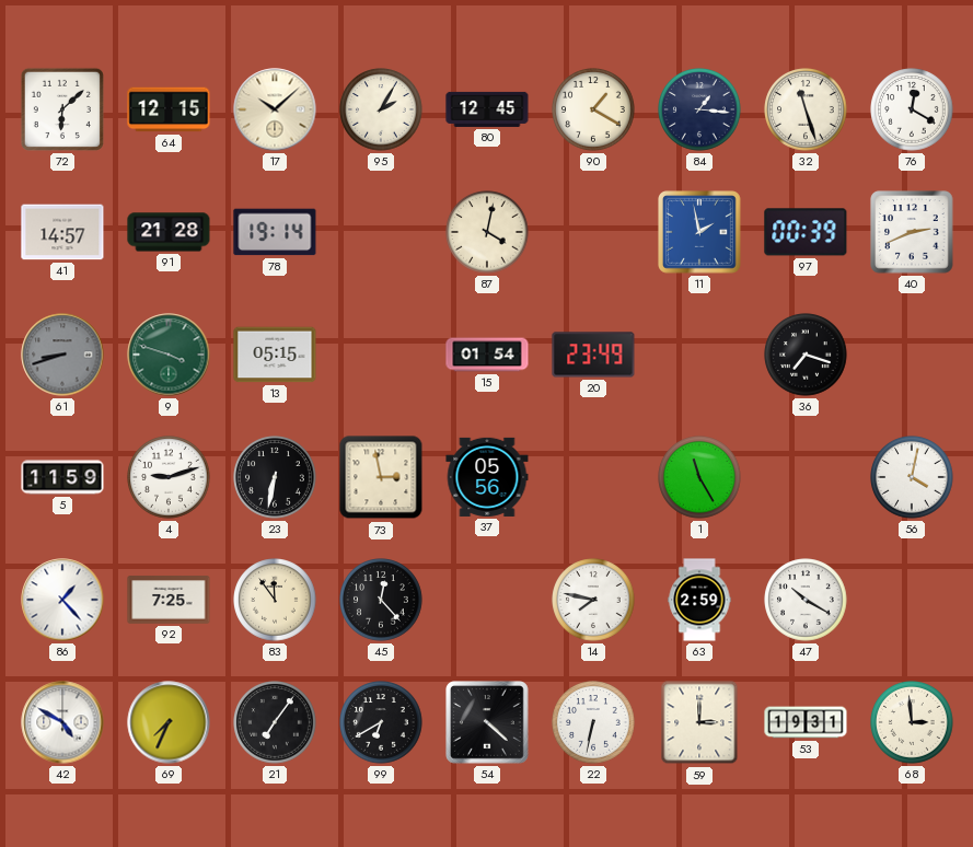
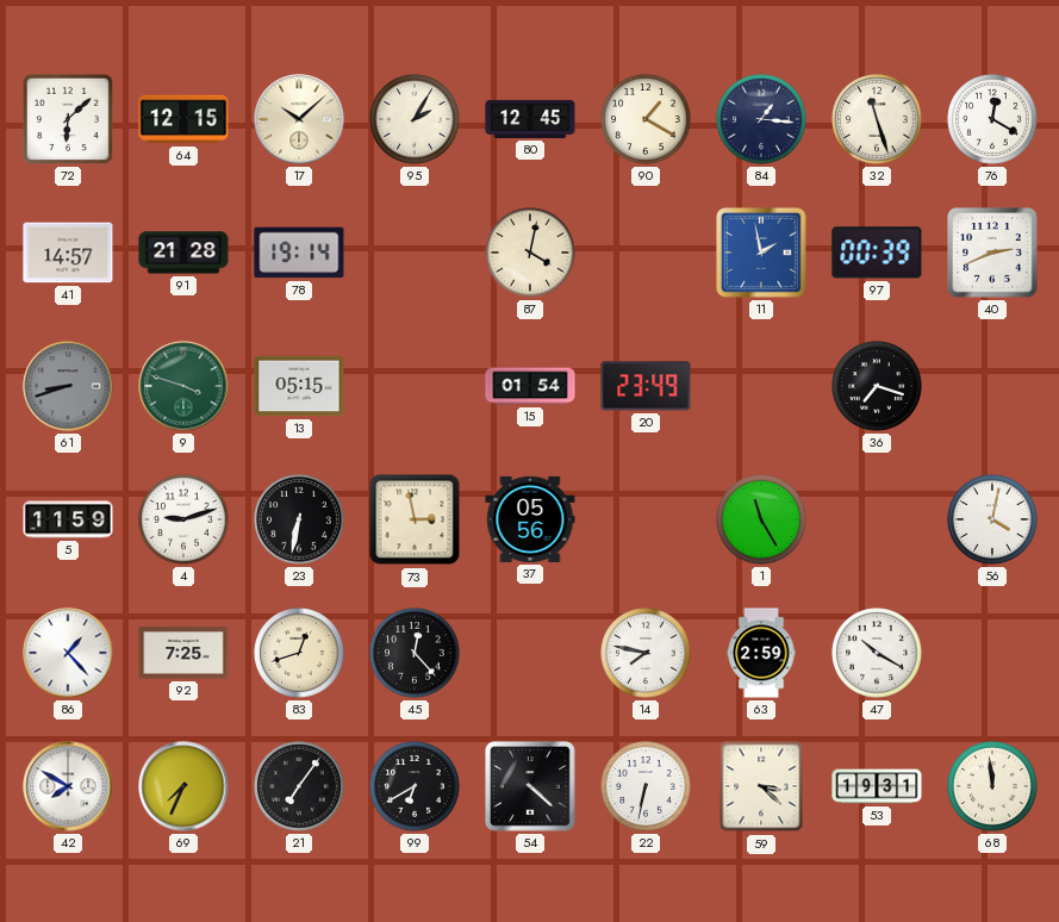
83: 11:54 -> 12:42 (299, 653)
42: 4:50 -> 7:50 (68, 786)
59: 3:00 -> 3:22 (761, 786)
68: 2:59 -> 11:59 (992, 786)
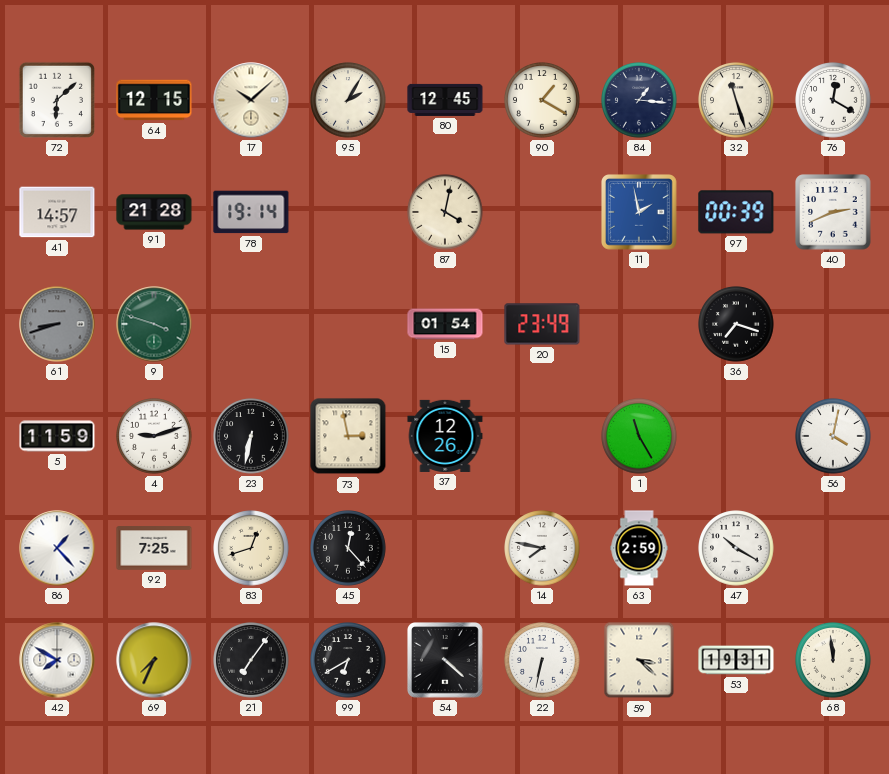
13: 05:15 -> none (299, 386)
37: 05:56 -> 12:26 (445, 436)
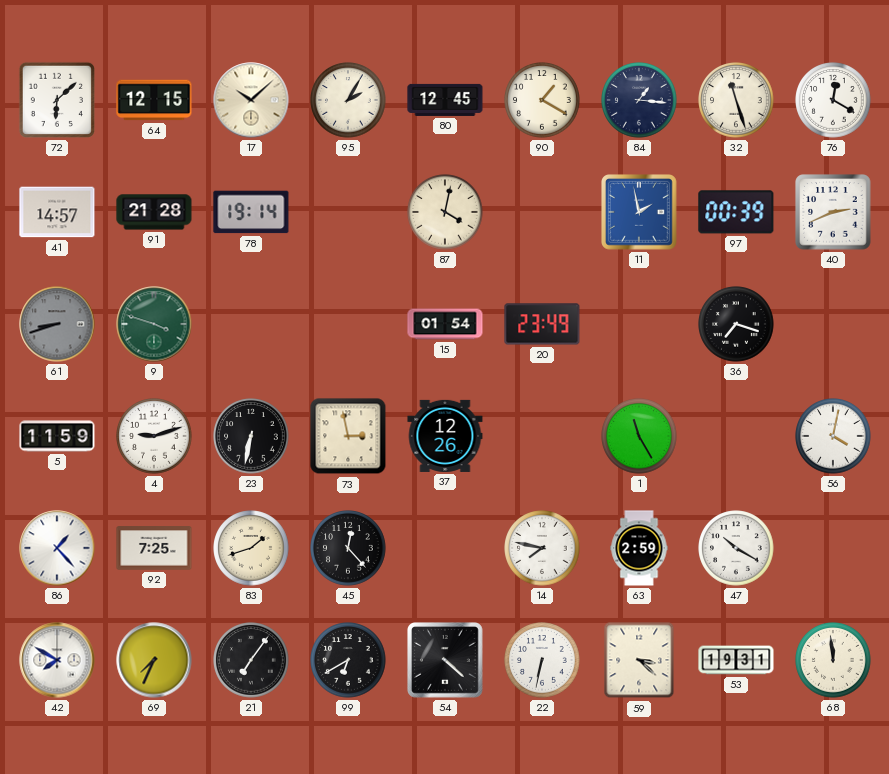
83: 12:42 -> 1:42 (251, 548)
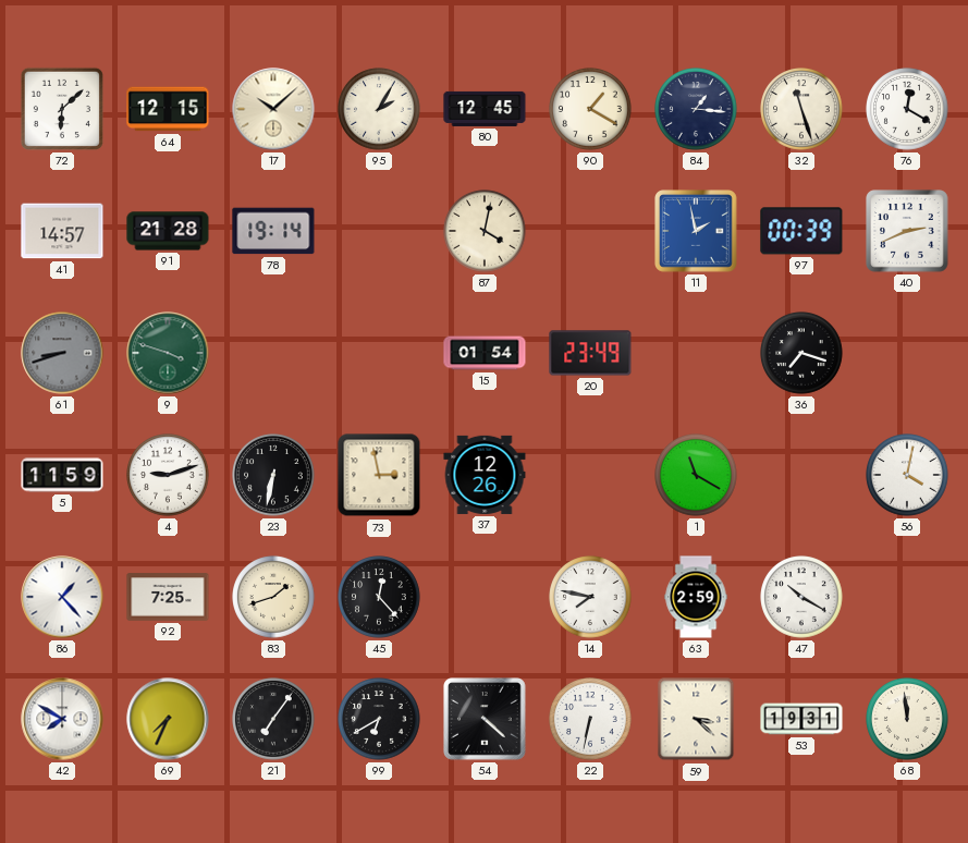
1: 11:25 -> 11:20 (696, 475)
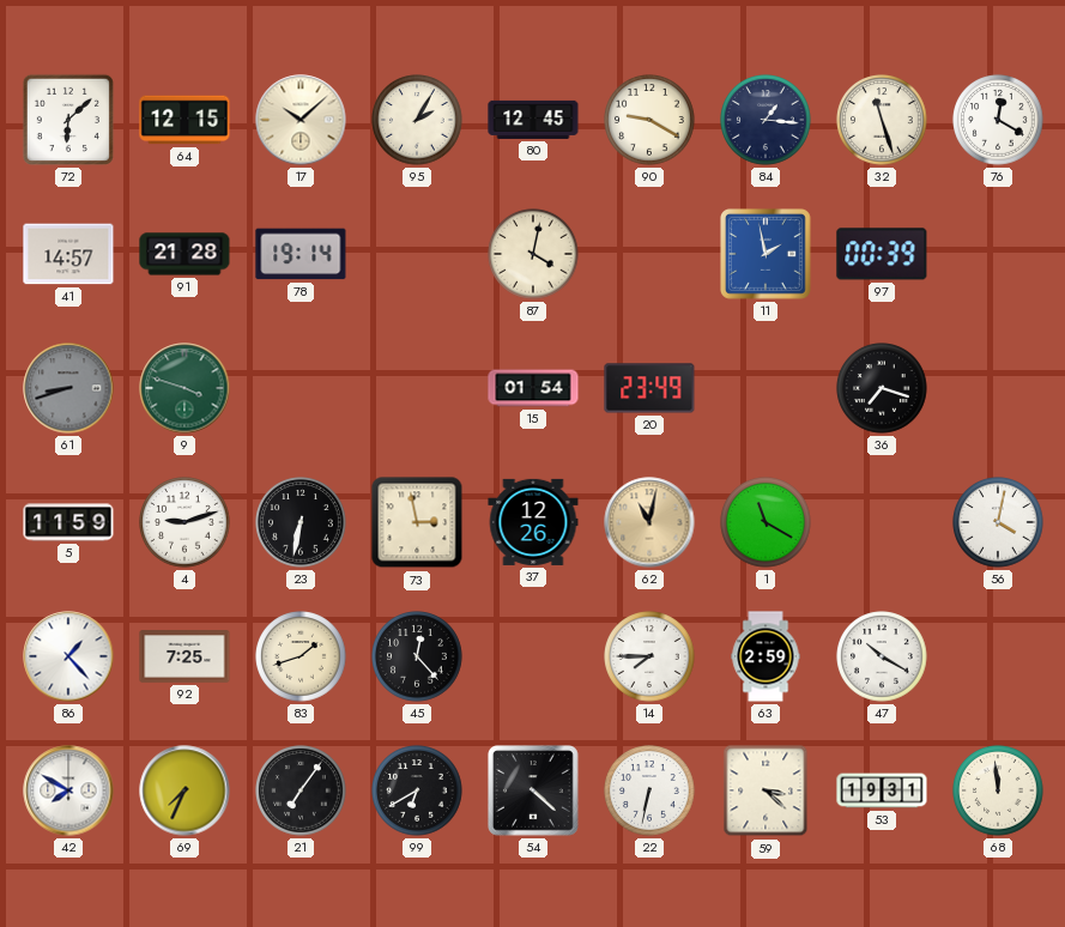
90: 1:20 -> 9:20 (649, 120)
40: 2:41 -> none (907, 231)
62: none -> 11:02 (649, 522)
14: 7:47 -> 7:45 (649, 656)
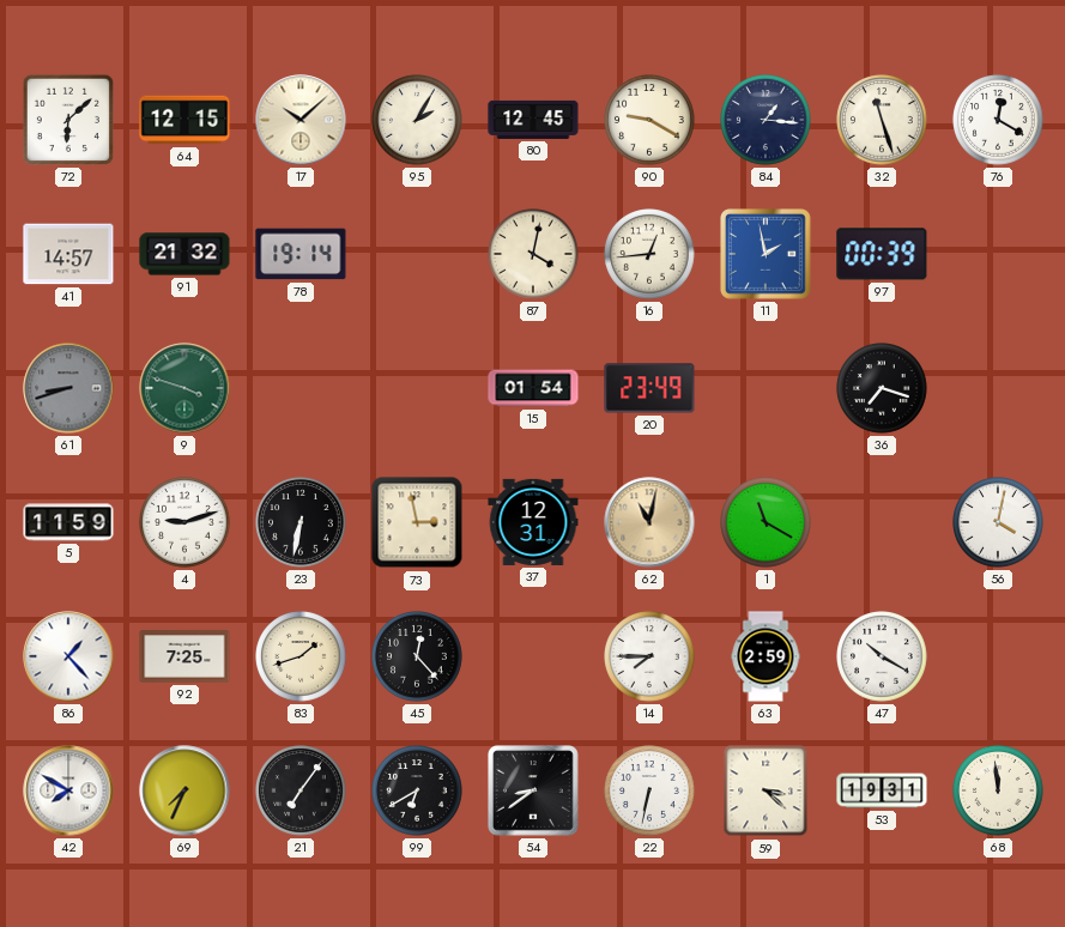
91: 21:28 -> 21:32 (184, 254)
16: none -> 12:44 (649, 254)
37: 12:26 -> 12:31 (533, 522)
54: 4:22 -> 8:39 (534, 792)
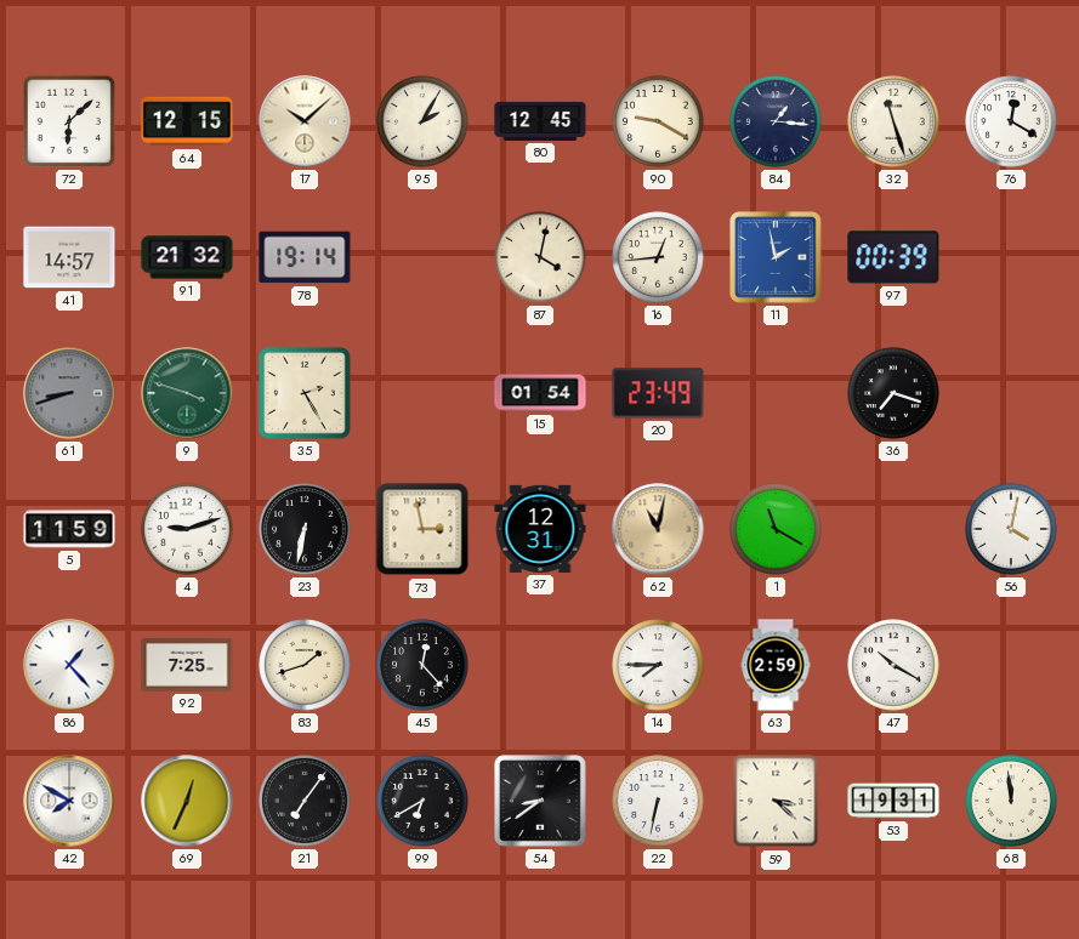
35: none -> 2:25 (305, 393)
69: 7:34 -> 12:34 (187, 801)
